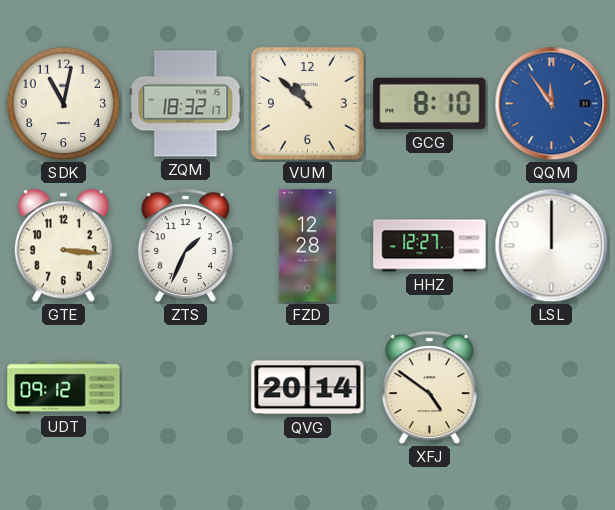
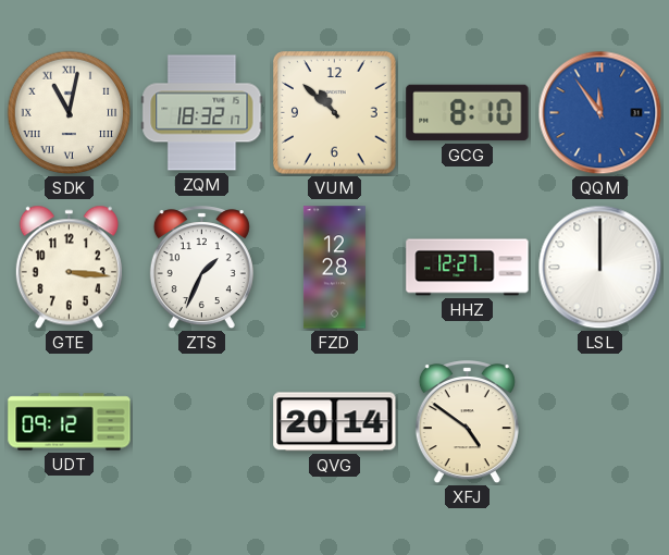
SDK numerals: Arabic -> Roman (70, 113)
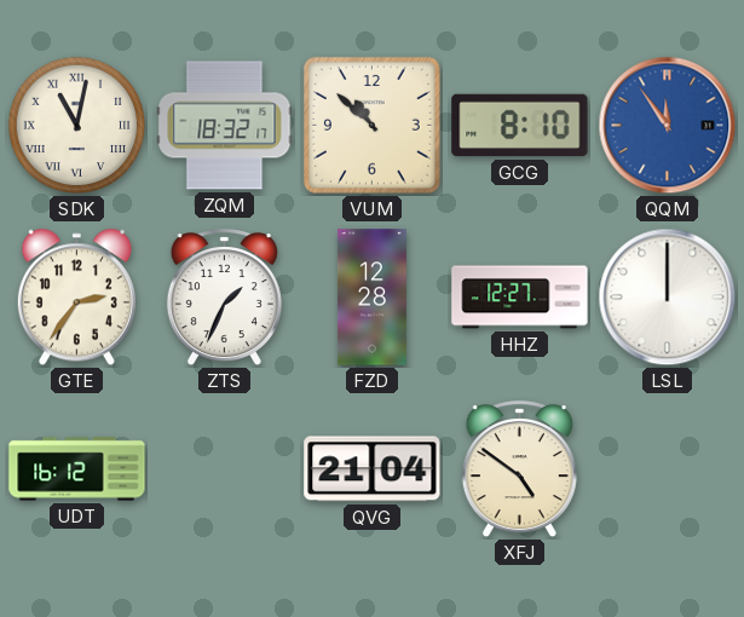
GTE: 3:16 -> 2:36 (76, 298)
UDT: 09:12 -> 16:12 (77, 469)
QVG: 20:14 -> 21:04 (373, 469)
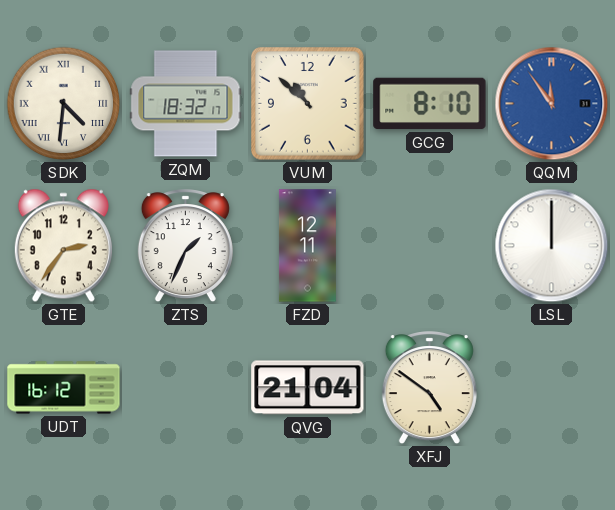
SDK: 11:02 -> 4:31 (64, 104)
FZD: 12:28 -> 12:11 (307, 246)
HHZ: 12:27 -> none (520, 298)
